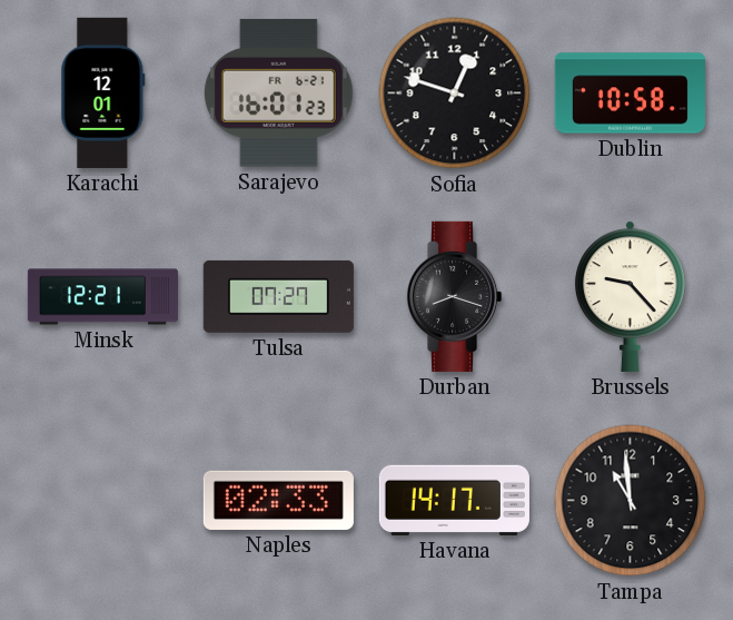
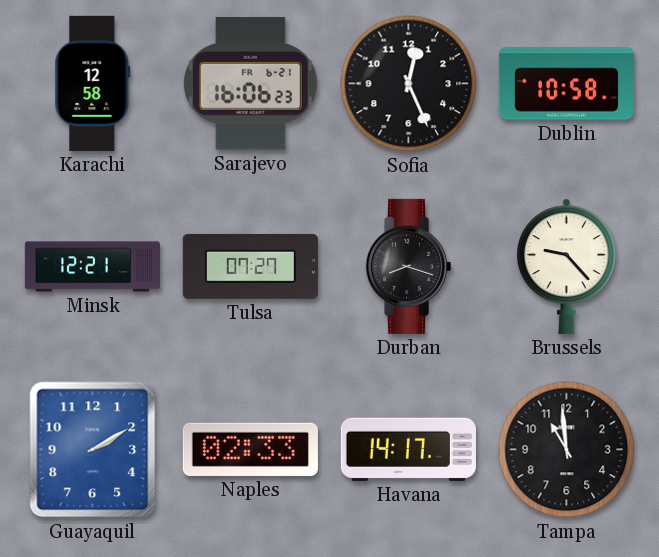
Karachi: 12:01 -> 12:58 (93, 83)
Sarajevo: 16:01 -> 16:06 (250, 84)
Sofia: 12:48 -> 12:26 (409, 84)
Guayaquil: none -> 2:10 (93, 450)
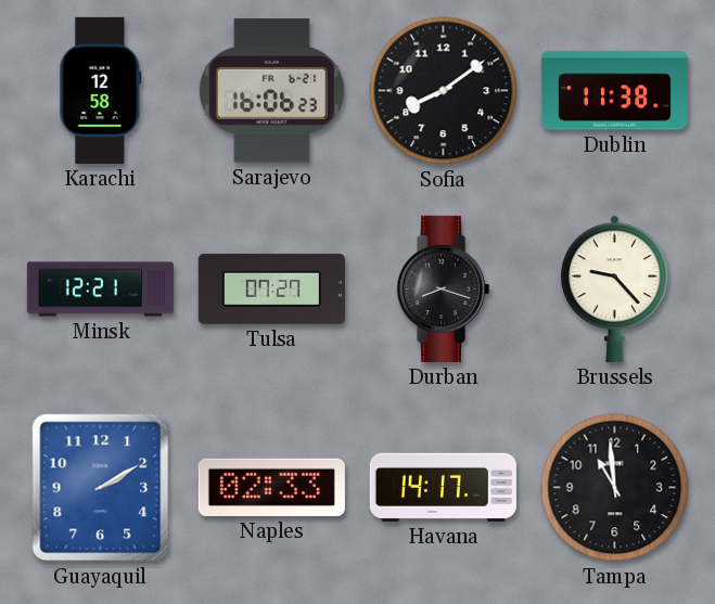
Sofia: 12:26 -> 8:09 (444, 91)
Dublin: 10:58 -> 11:38 (614, 91)
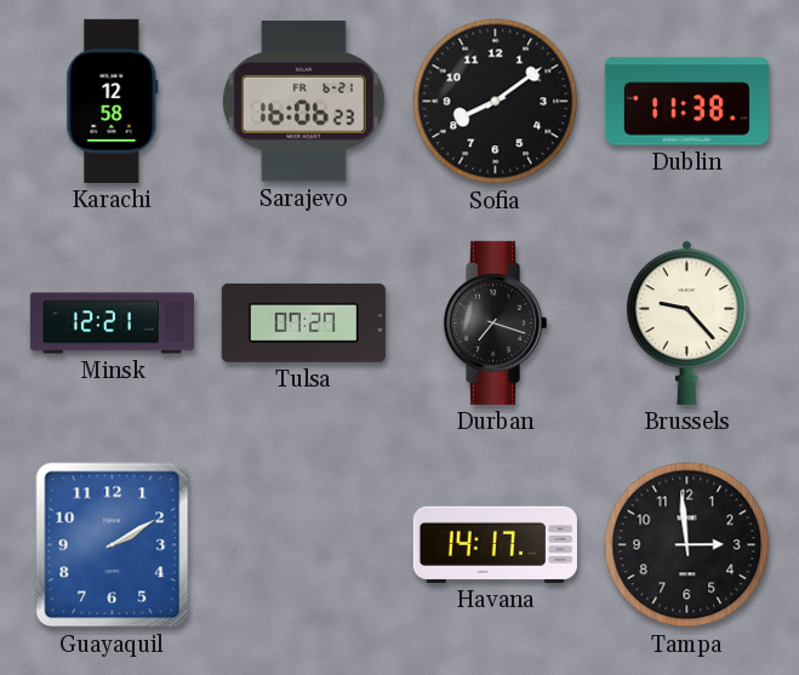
Durban: 8:18 -> 7:18 (495, 322)
Naples: 02:33 -> none (271, 487)
Tampa: 10:59 -> 2:59 (687, 545)
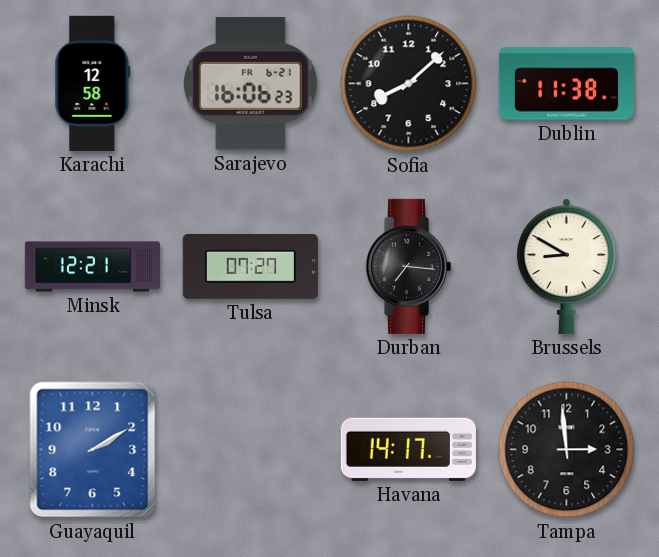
Sofia: 8:09 -> 8:08 (409, 84)
Durban: 7:18 -> 7:16 (408, 266)
Brussels: 9:23 -> 8:50 (566, 266)
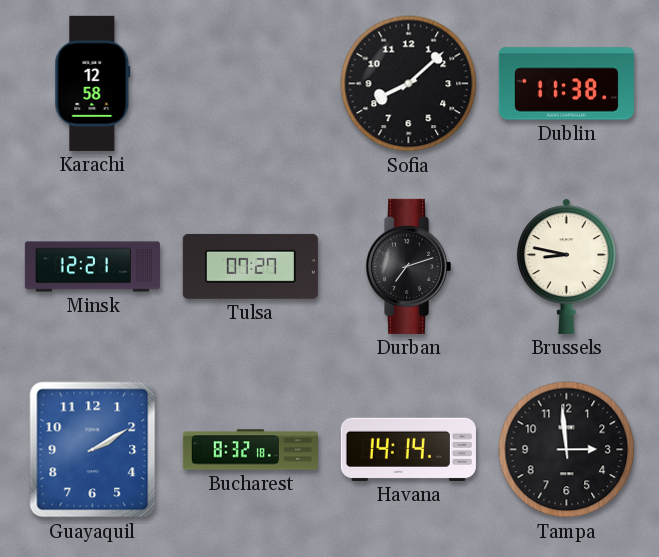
Sarajevo: 16:06 -> none (250, 84)
Durban: 7:16 -> 7:12 (408, 266)
Brussels: 8:50 -> 8:47 (566, 266)
Bucharest: none -> 8:32 (250, 450)
Havana: 14:17 -> 14:14 (408, 449)
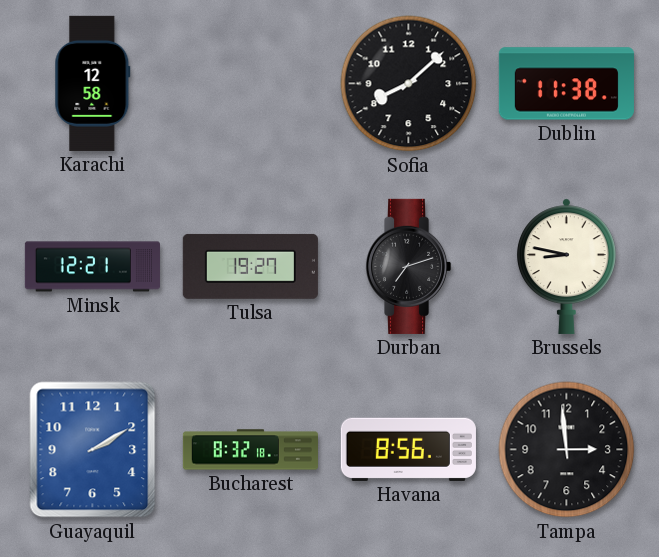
Tulsa: 07:27 -> 19:27 (250, 266)
Havana: 14:14 -> 8:56 (408, 449)
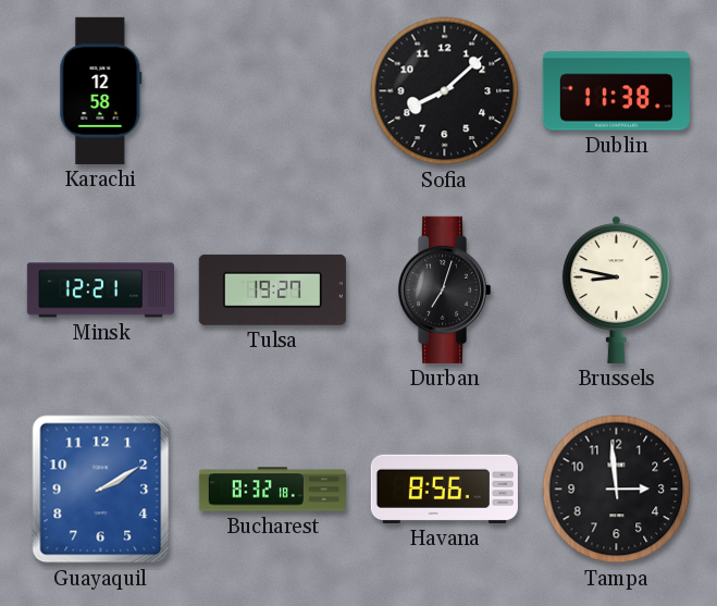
Durban: 7:12 -> 7:03 (444, 289)
